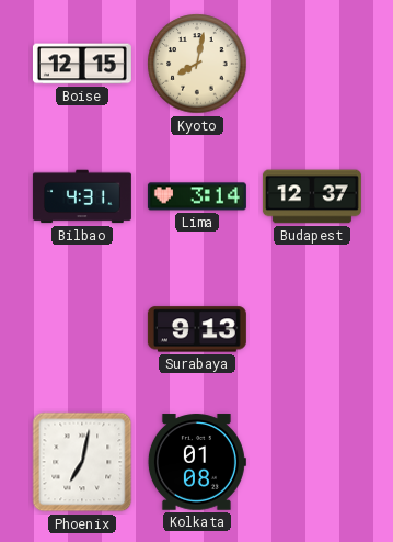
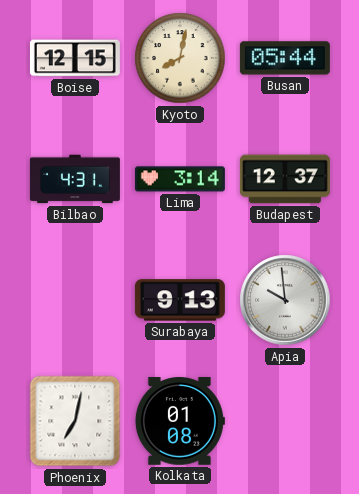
Busan: none -> 05:44 (285, 58)
Apia: none -> 9:59 (285, 300)
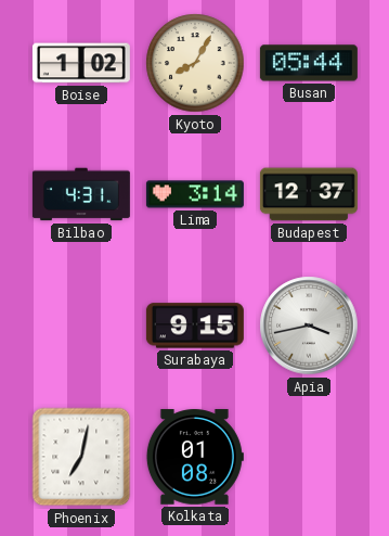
Boise: 12:15 -> 1:02 (81, 63)
Kyoto: 8:02 -> 8:05 (195, 63)
Surabaya: 9:13 -> 9:15 (195, 326)
Apia: 9:59 -> 3:43 (309, 326)
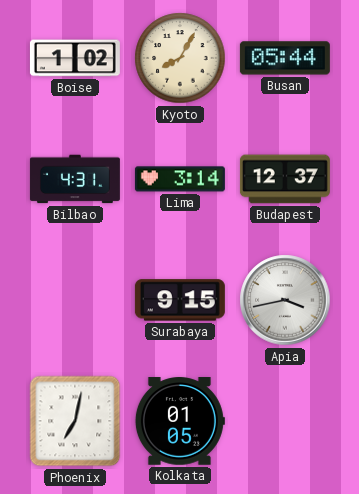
Kolkata: 01:08 -> 01:05 (180, 421)
